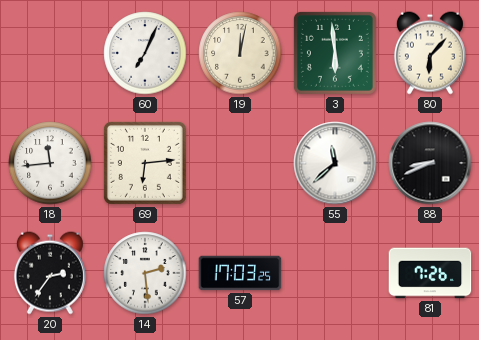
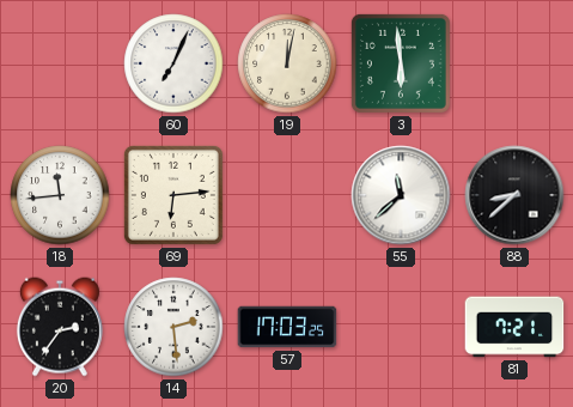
80: 6:07 -> none (430, 53)
88: 8:41 -> 8:38 (514, 195)
81: 7:26 -> 7:21 (514, 327)
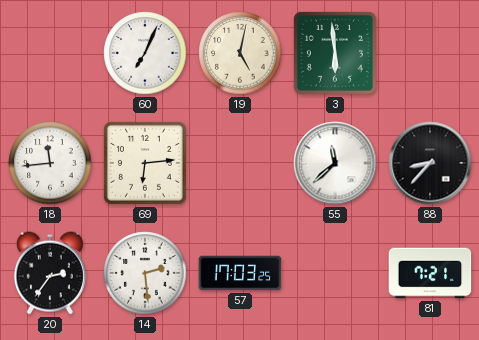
19: 12:02 -> 5:02 (240, 53)
88: 8:38 -> 8:37 (430, 163)
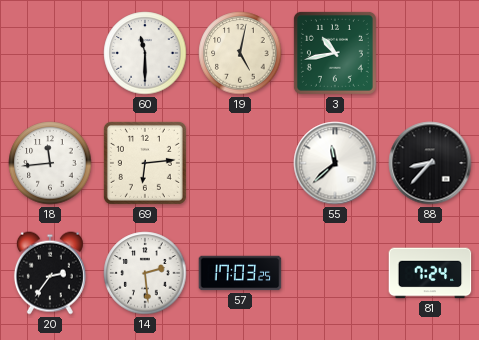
60: 7:04 -> 11:30 (145, 53)
3: 5:59 -> 10:43 (335, 53)
81: 7:21 -> 7:24 (430, 273)
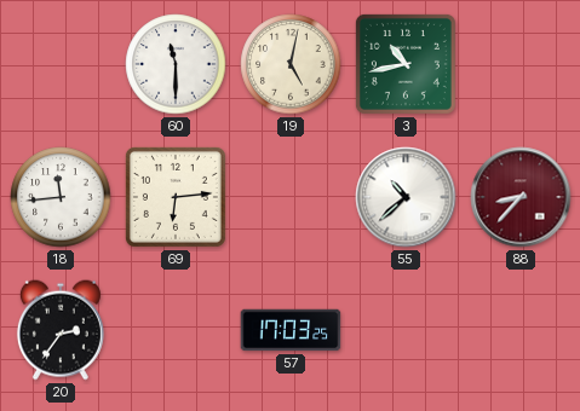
55: 11:38 -> 10:38 (406, 197)
88 dial: black -> burgundy (521, 197)
14: 2:29 -> none (145, 273)
81: 7:24 -> none (430, 273)
